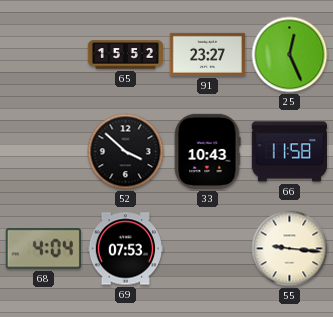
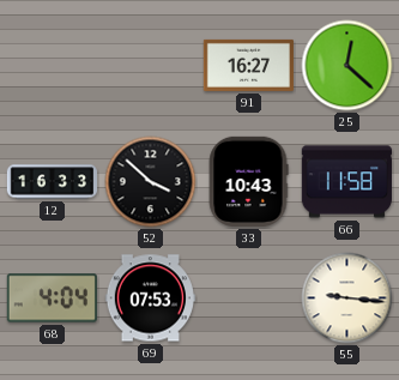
65: 15:52 -> none (125, 55)
91: 23:27 -> 16:27 (248, 65)
25: 12:26 -> 12:22 (347, 66)
12: none -> 16:33 (52, 182)
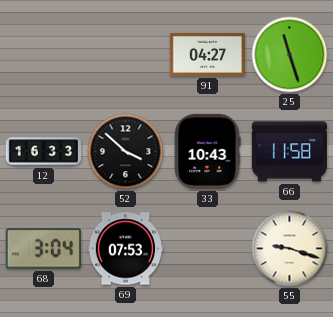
91: 16:27 -> 04:27 (207, 54)
25: 12:22 -> 11:27 (290, 55)
68: 4:04 -> 3:04 (43, 249)
55: 9:16 -> 9:18 (290, 249)
